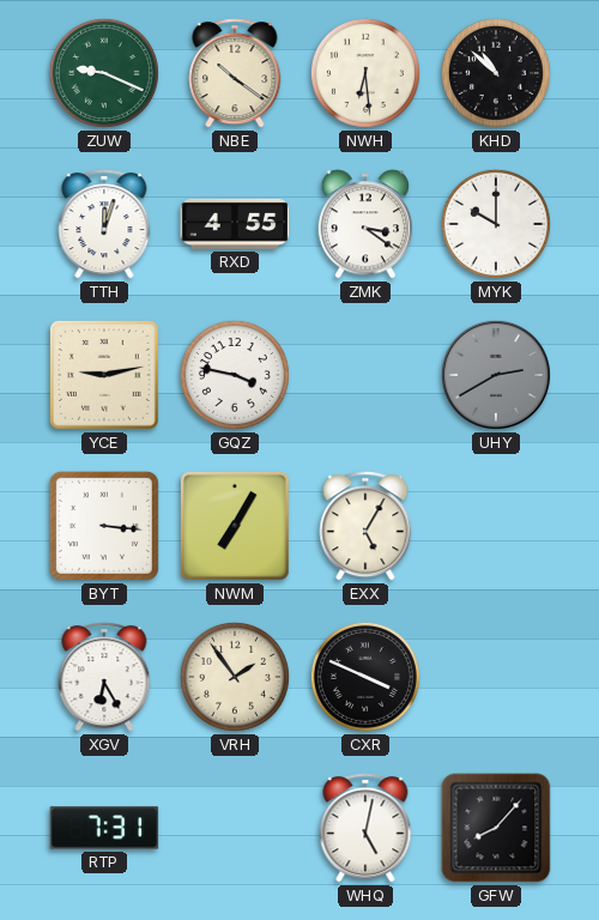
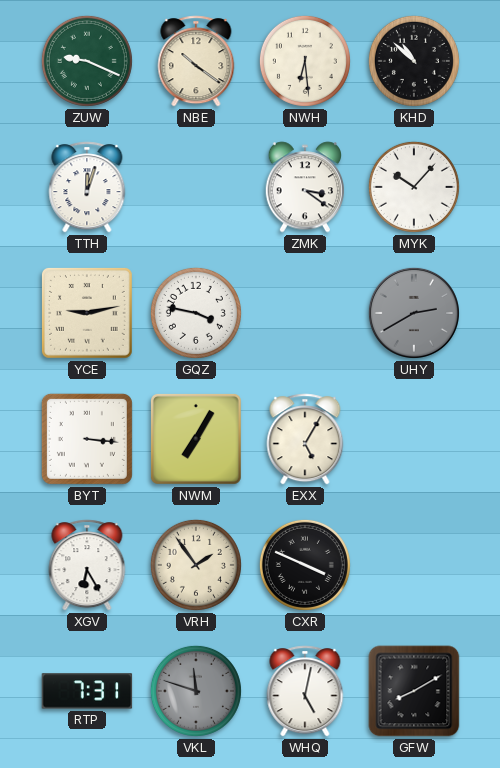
RXD: 4:55 -> none (235, 224)
MYK: 10:00 -> 10:07 (414, 187)
VKL: none -> 11:48 (196, 691)
GFW: 8:07 -> 8:10 (414, 691)
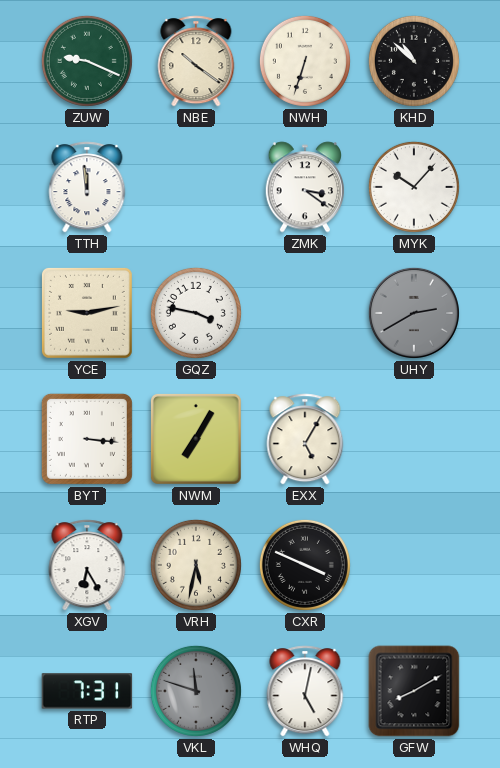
NWH: 6:29 -> 6:33 (305, 61)
TTH: 12:03 -> 11:59 (87, 187)
VRH: 1:54 -> 5:32 (196, 565)
